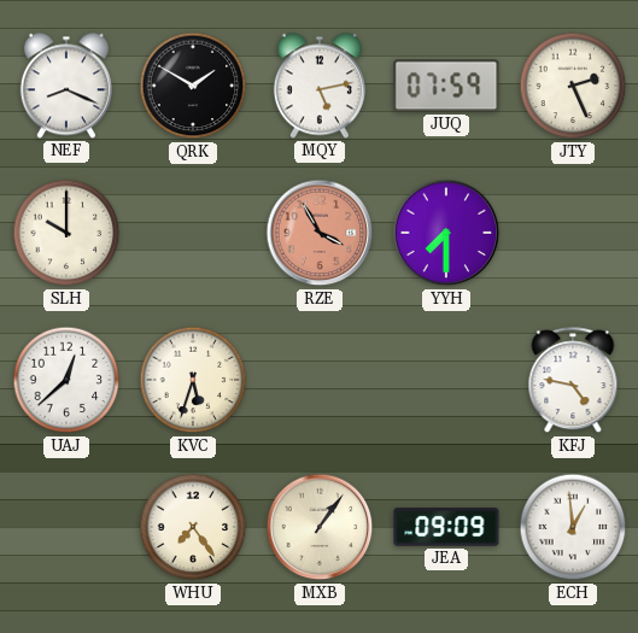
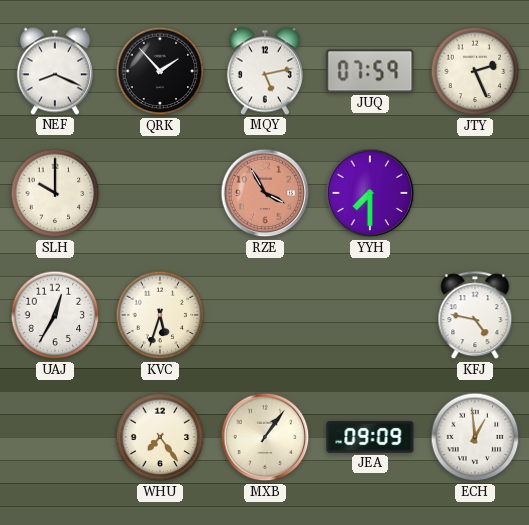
QRK: 1:50 -> 1:53 (160, 71)
UAJ: 12:38 -> 12:35 (55, 315)
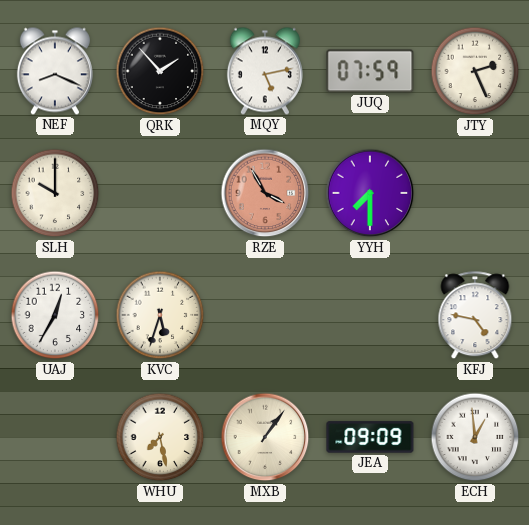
WHU: 7:24 -> 7:28 (160, 437)
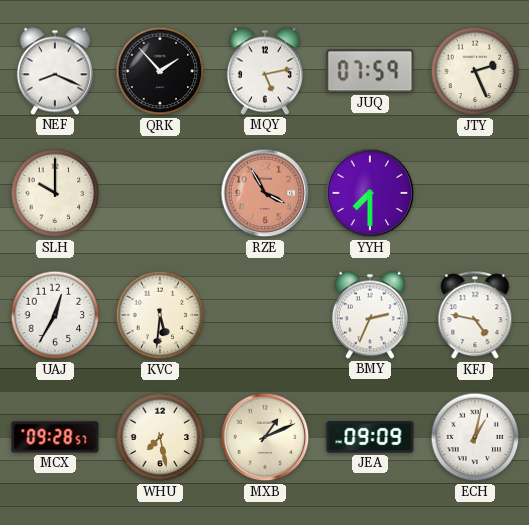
KVC: 5:33 -> 5:31 (160, 315)
BMY: none -> 2:34 (370, 315)
MCX: none -> 09:28 (55, 437)
MXB: 1:06 -> 1:11 (265, 437)
ECH: 12:59 -> 1:02 (475, 437)
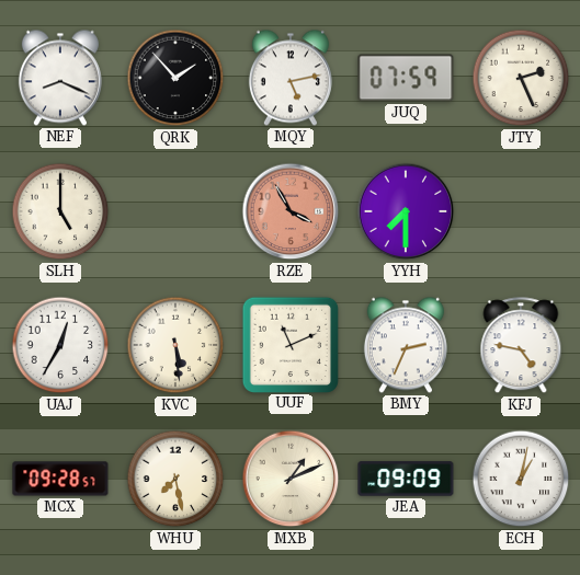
SLH: 10:00 -> 5:00 (60, 211)
KVC: 5:31 -> 5:29 (175, 345)
UUF: none -> 11:11 (289, 344)
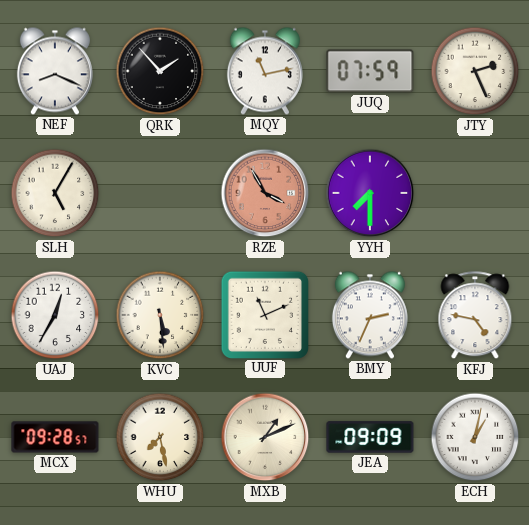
MQY: 5:13 -> 11:13 (265, 71)
SLH: 5:00 -> 5:05 (55, 193)
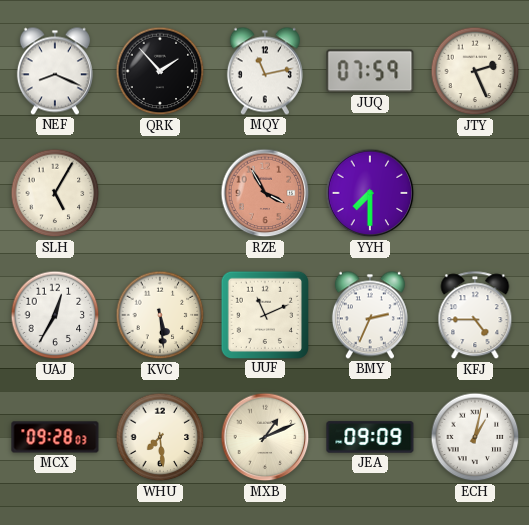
KFJ: 4:47 -> 4:45 (475, 316)
MCX: 09:28:57 -> 09:28:03 (55, 437)
WHU: 7:28 -> 7:29 (160, 437)
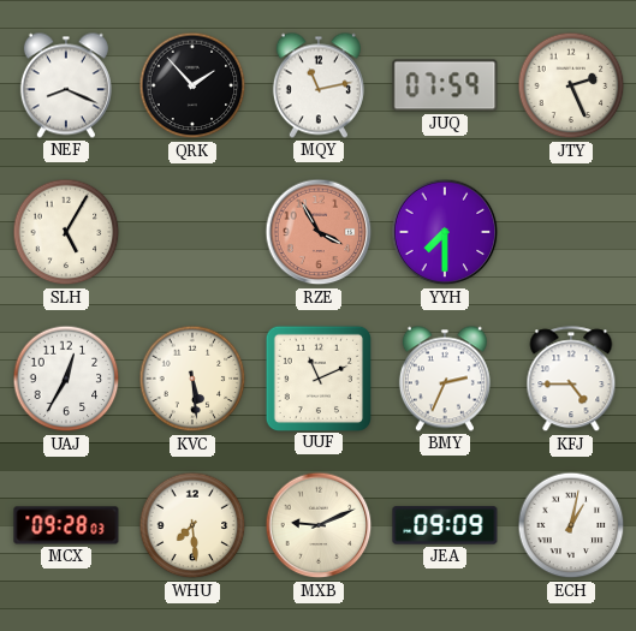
MXB: 1:11 -> 9:11 (319, 525)
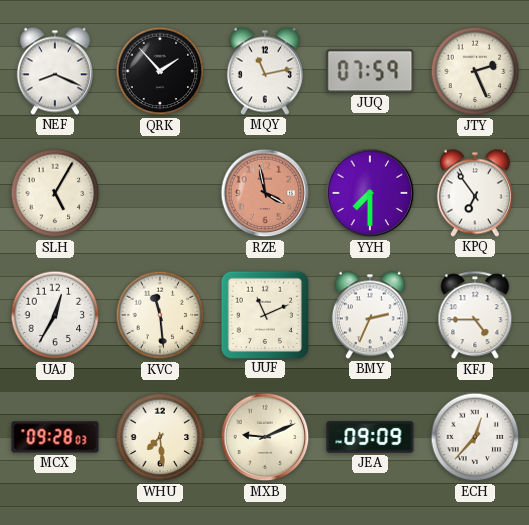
RZE: 3:55 -> 3:58 (265, 193)
KPQ: none -> 6:54 (475, 193)
KVC: 5:29 -> 11:29 (160, 315)
ECH: 1:02 -> 12:37 (475, 437)
